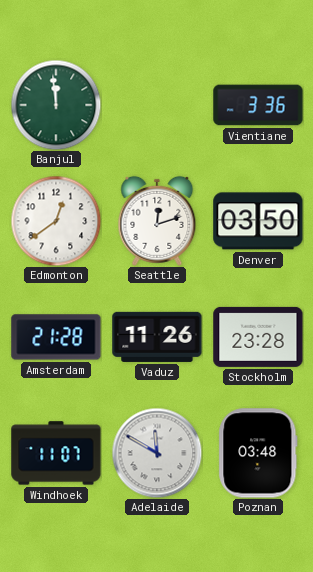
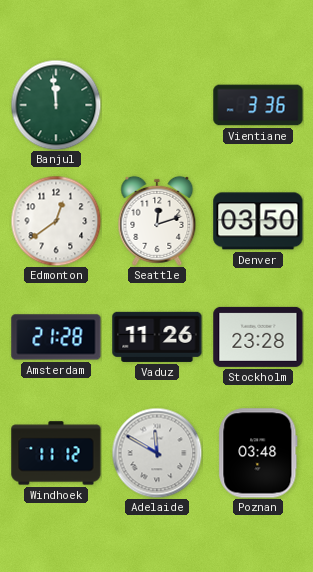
Windhoek: 11:07 -> 11:12 (56, 453)
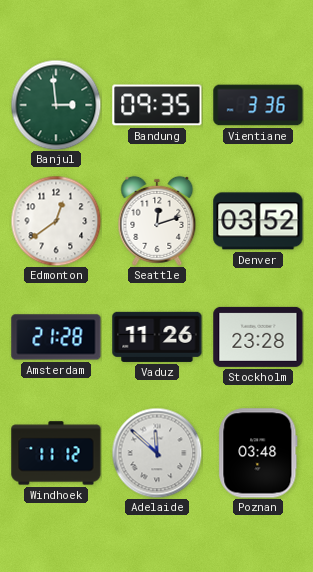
Banjul: 11:59 -> 2:59 (56, 105)
Bandung: none -> 09:35 (157, 105)
Denver: 03:50 -> 03:52 (258, 221)
Adelaide: 11:50 -> 11:52 (157, 453)
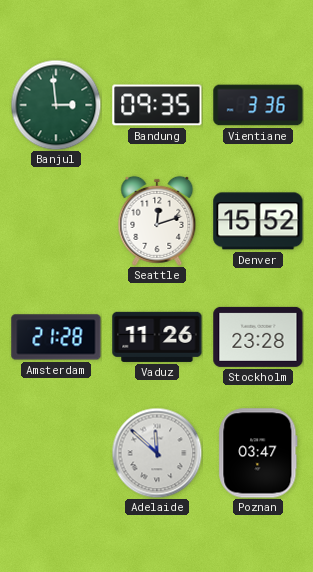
Edmonton: 12:39 -> none (56, 221)
Denver: 03:52 -> 15:52 (258, 221)
Windhoek: 11:12 -> none (56, 453)
Poznan: 03:48 -> 03:47 (258, 453)
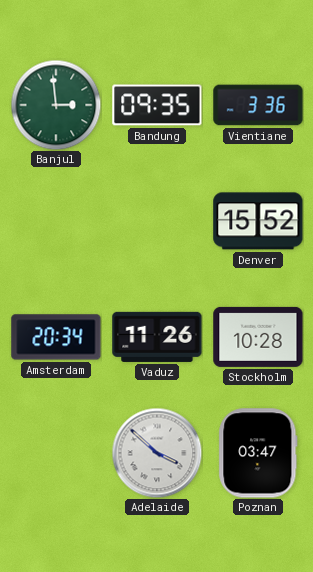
Seattle: 12:12 -> none (157, 221)
Amsterdam: 21:28 -> 20:34 (56, 337)
Stockholm: 23:28 -> 10:28 (258, 337)
Adelaide: 11:52 -> 3:52 (157, 453)
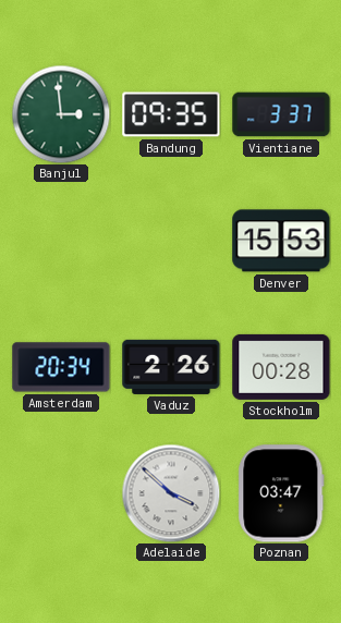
Vientiane: 3:36 -> 3:37 (281, 114)
Denver: 15:52 -> 15:53 (281, 241)
Vaduz: 11:26 -> 2:26 (171, 367)
Stockholm: 10:28 -> 00:28 (281, 367)
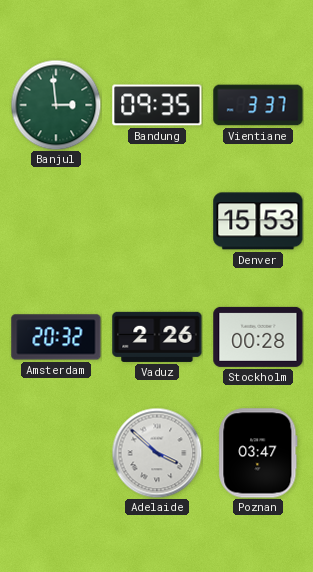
Amsterdam: 20:34 -> 20:32 (56, 337)
